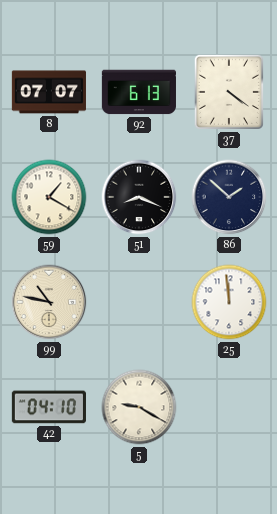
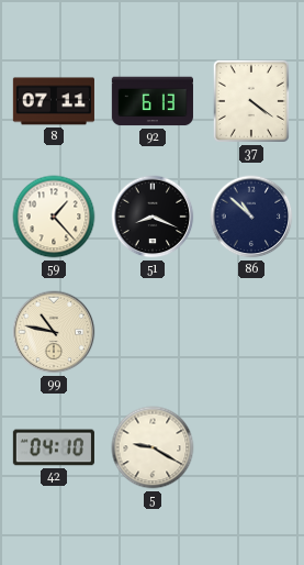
8: 07:07 -> 07:11 (54, 101)
59: 1:20 -> 1:23 (54, 217)
86: 1:52 -> 10:52 (251, 217)
25: 11:59 -> none (229, 302)
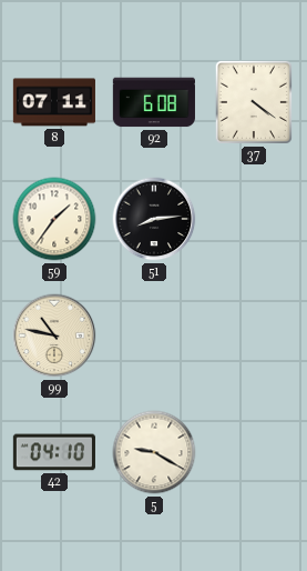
92: 6:13 -> 6:08 (154, 102)
59: 1:23 -> 1:36 (54, 219)
51: 8:19 -> 8:14 (154, 219)
86: 10:52 -> none (251, 217)
